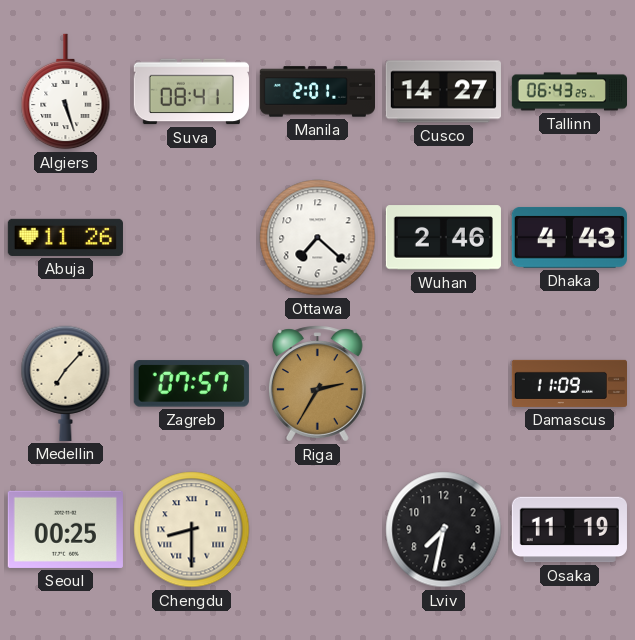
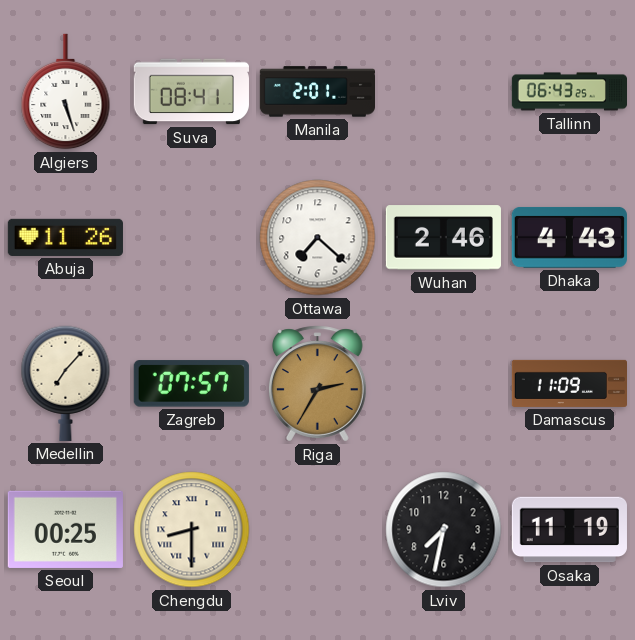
Cusco: 14:27 -> none (443, 92)
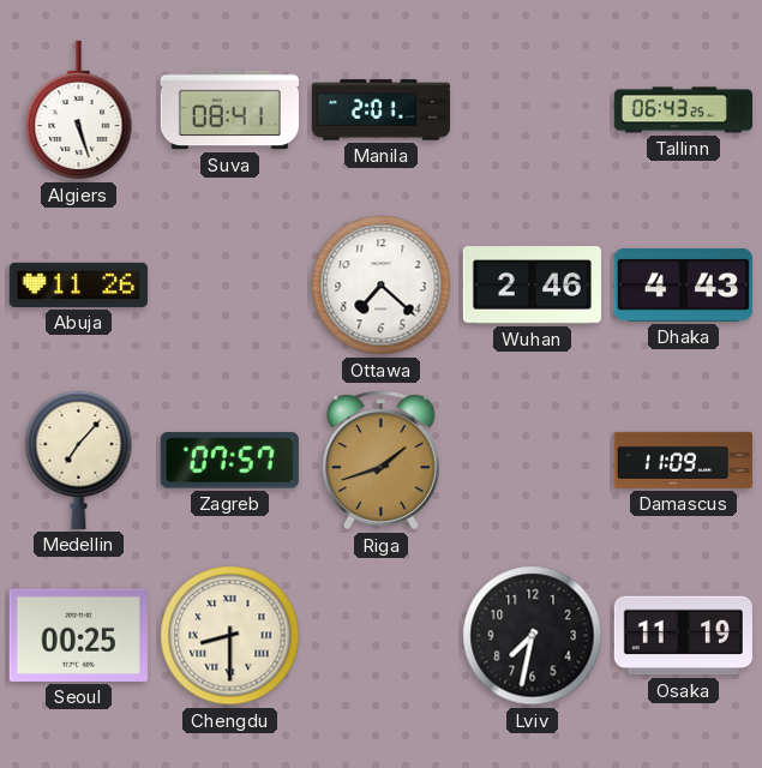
Riga: 2:35 -> 1:42 (380, 461)
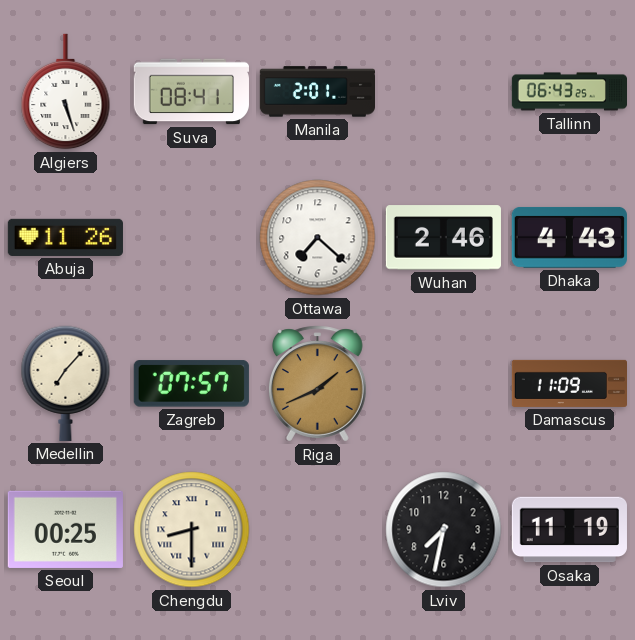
Riga: 1:42 -> 1:41 (317, 384)
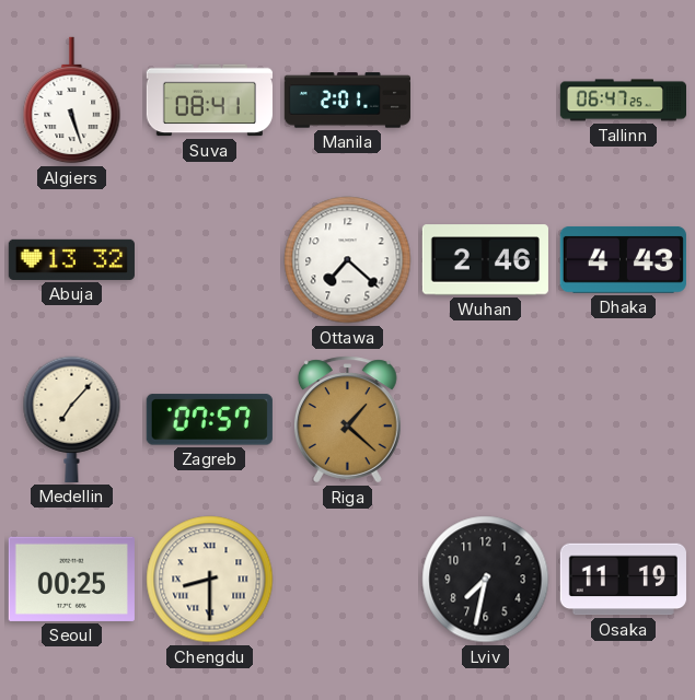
Tallinn: 06:43 -> 06:47 (623, 101)
Abuja: 11:26 -> 13:32 (71, 259)
Riga: 1:41 -> 1:22 (347, 420)
Damascus: 11:09 -> none (569, 383)
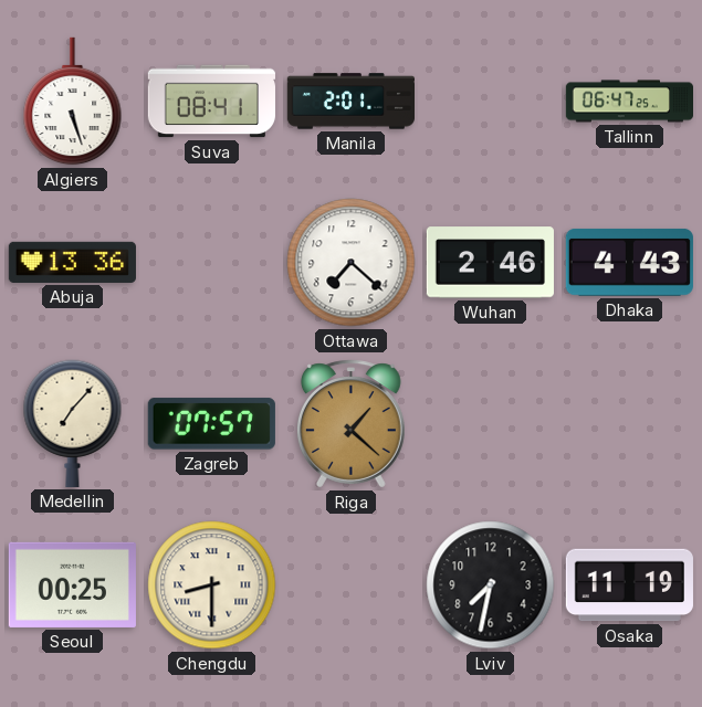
Abuja: 13:32 -> 13:36 (72, 262)
